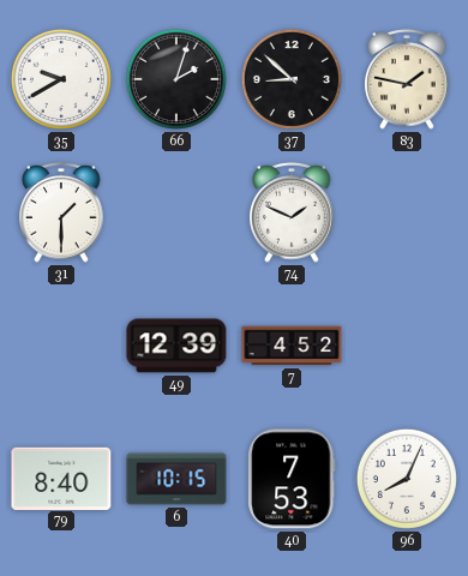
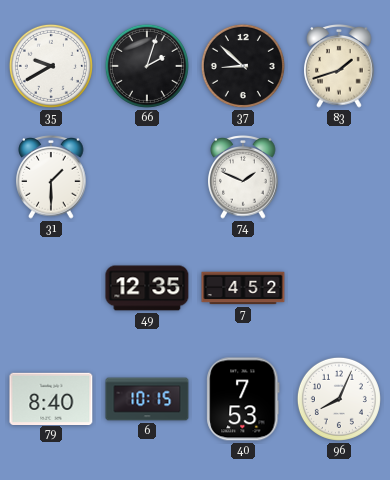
83: 1:47 -> 1:42 (339, 67)
49: 12:39 -> 12:35 (147, 288)
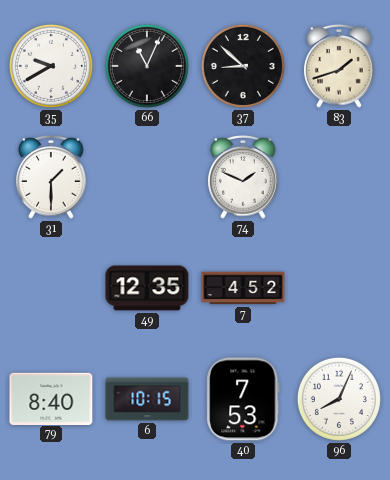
66: 2:03 -> 11:04 (147, 66)
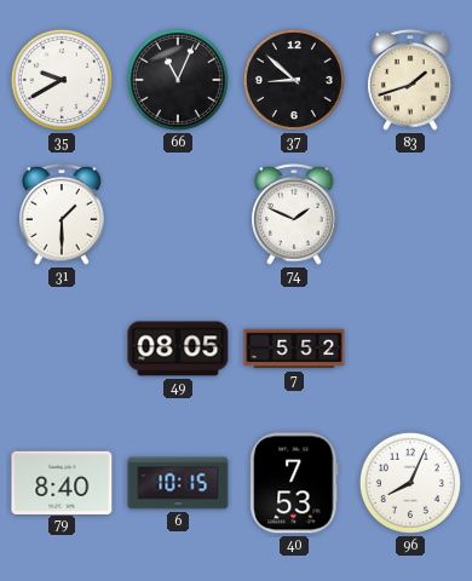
49: 12:35 -> 08:05 (178, 349)
7: 4:52 -> 5:52 (294, 349)
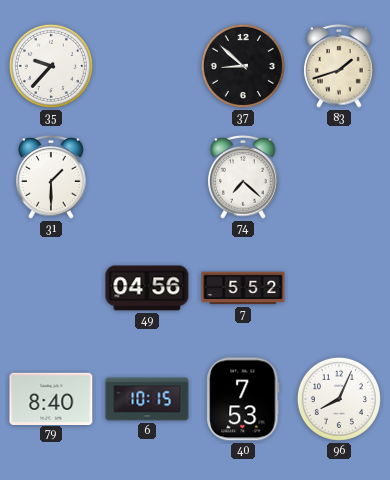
35: 9:40 -> 9:37 (51, 66)
66: 11:04 -> none (178, 80)
74: 1:49 -> 7:22 (243, 178)
49: 08:05 -> 04:56 (147, 288)
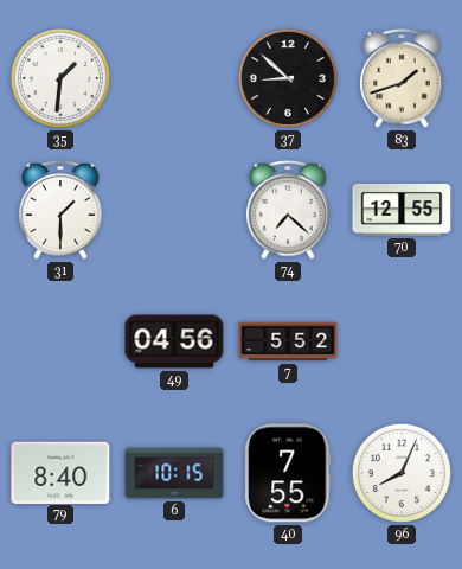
35: 9:37 -> 1:31 (60, 78)
70: none -> 12:55 (402, 210)
40: 7:53 -> 7:55 (288, 473)
